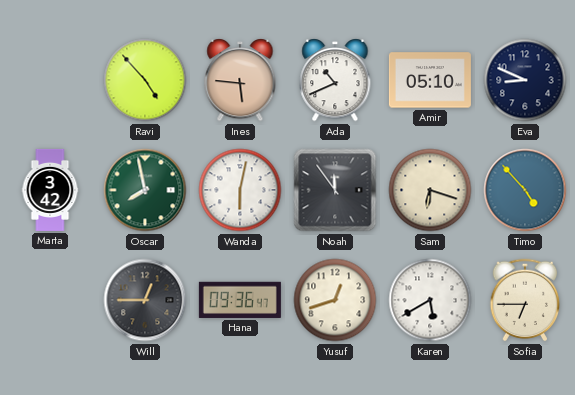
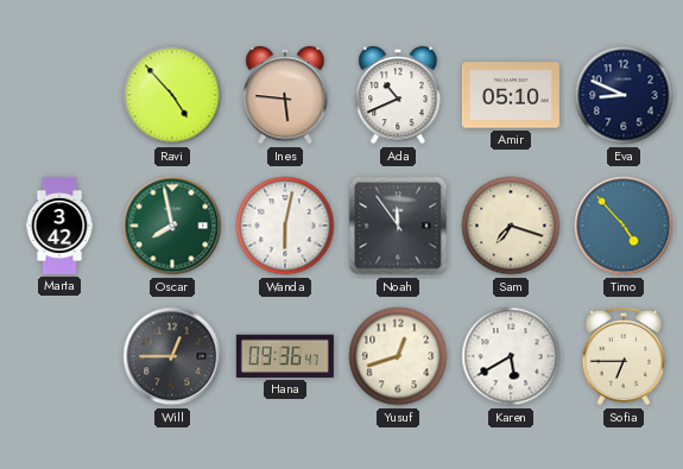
Sam: 6:18 -> 7:18 (511, 226)
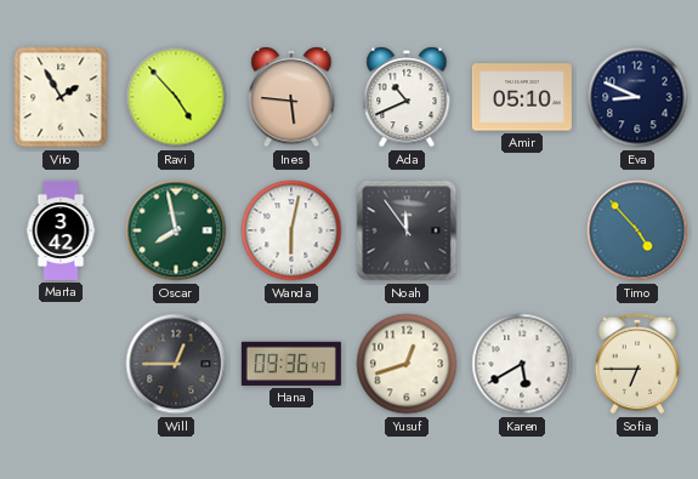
Vito: none -> 1:55 (61, 97)
Sam: 7:18 -> none (511, 226)
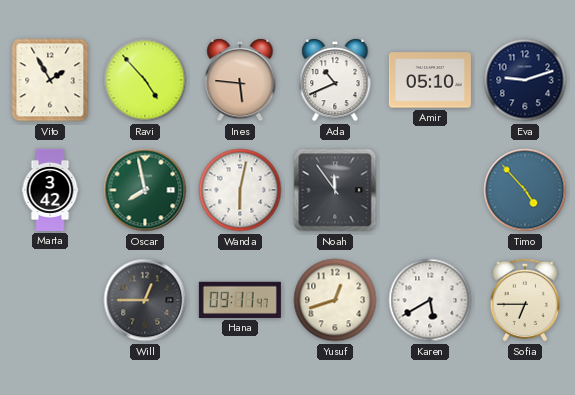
Eva: 8:49 -> 9:12 (525, 80)
Hana: 09:36 -> 09:11 (240, 300)
